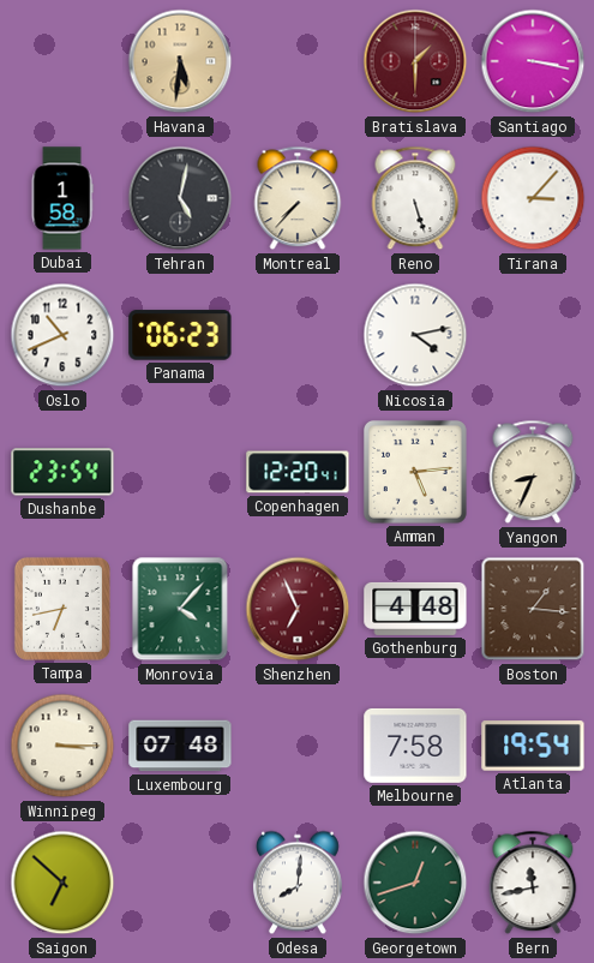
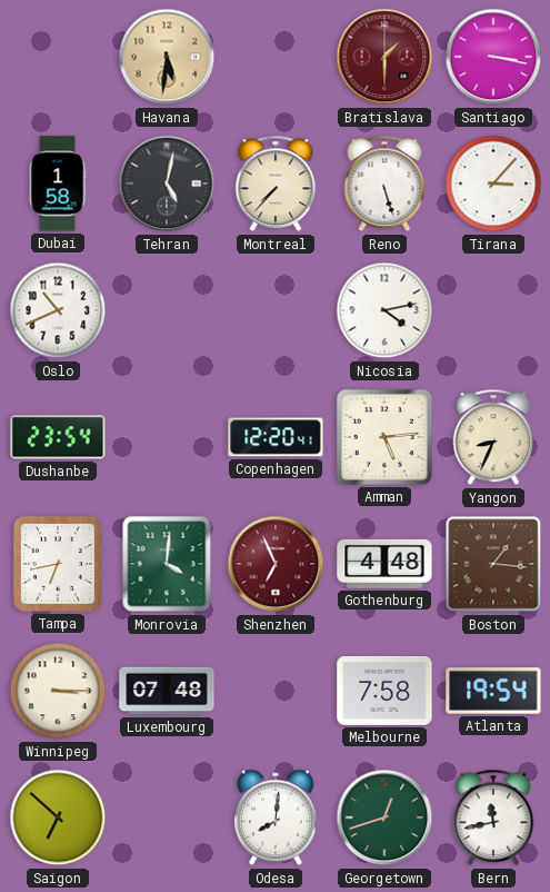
Panama: 06:23 -> none (180, 335)
Monrovia: 4:07 -> 4:01 (167, 564)
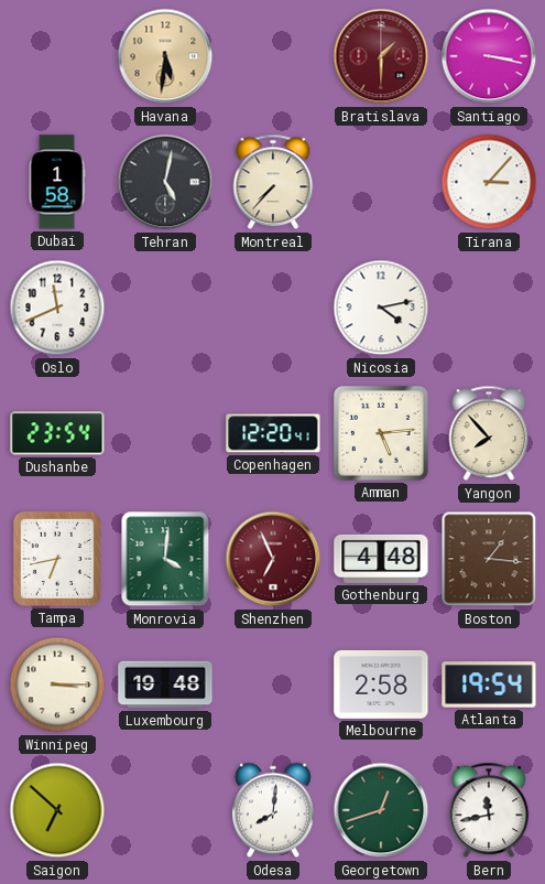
Reno: 5:27 -> none (384, 184)
Oslo: 10:41 -> 11:41 (57, 308)
Yangon: 8:34 -> 7:53 (489, 433)
Luxembourg: 07:48 -> 19:48 (165, 684)
Melbourne: 7:58 -> 2:58 (381, 684)
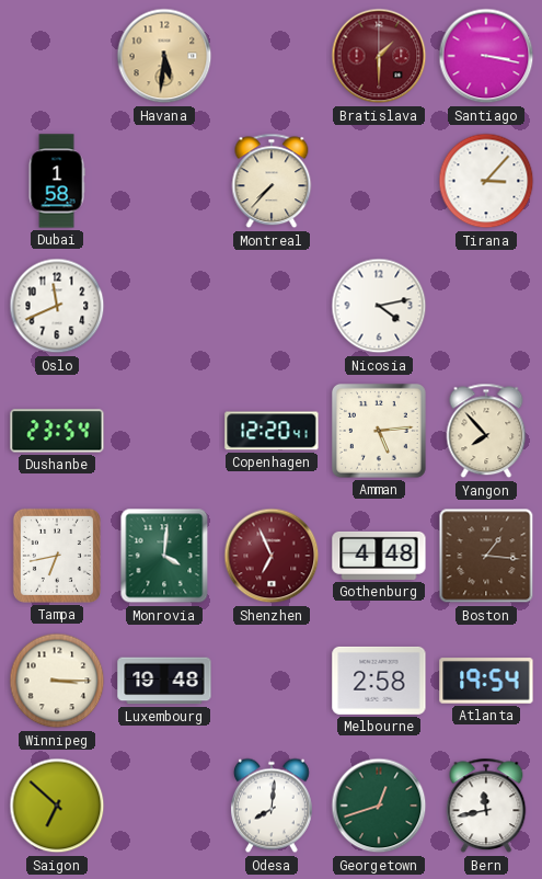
Tehran: 5:02 -> none (165, 182)
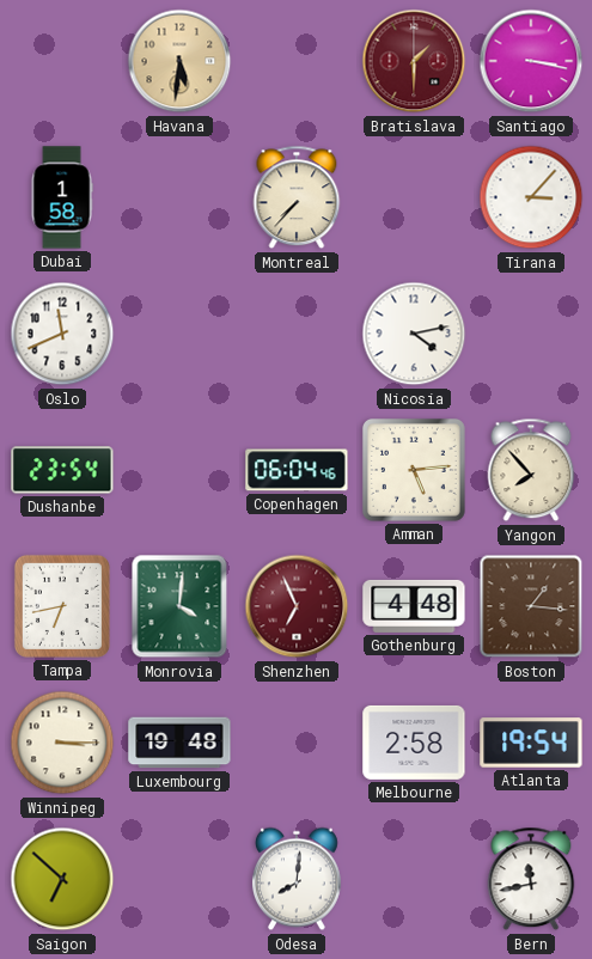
Copenhagen: 12:20 -> 06:04 (297, 470)
Georgetown: 12:42 -> none (379, 806)
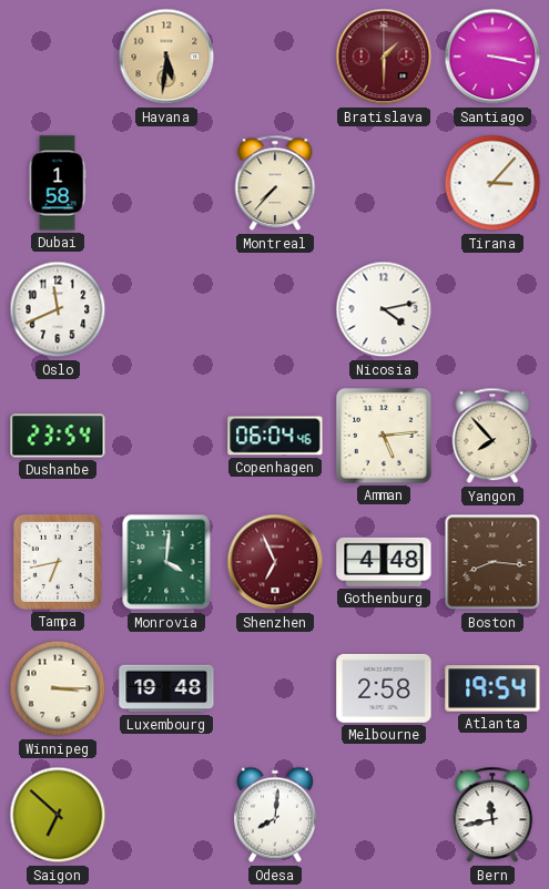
Boston: 1:16 -> 8:16 (492, 562)
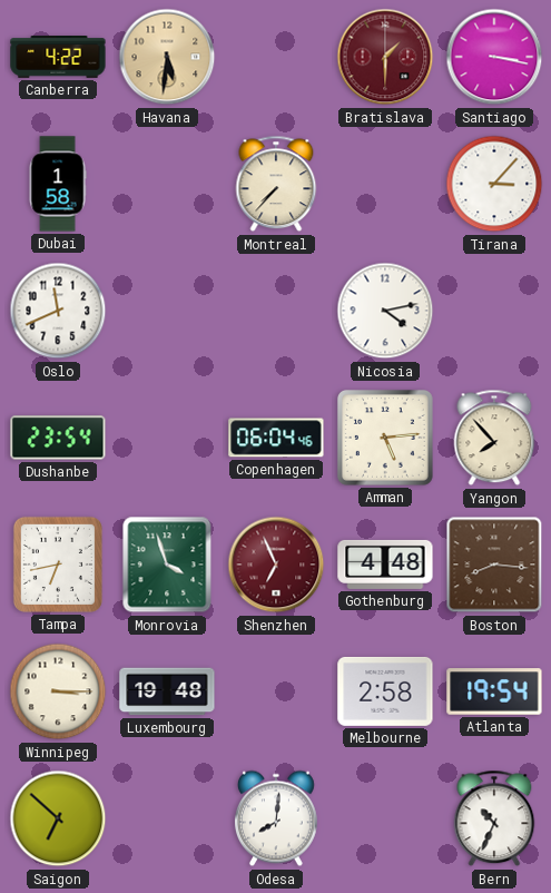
Canberra: none -> 4:22 (58, 58)
Monrovia: 4:01 -> 3:57 (167, 565)
Bern: 11:43 -> 10:34 (494, 818)
